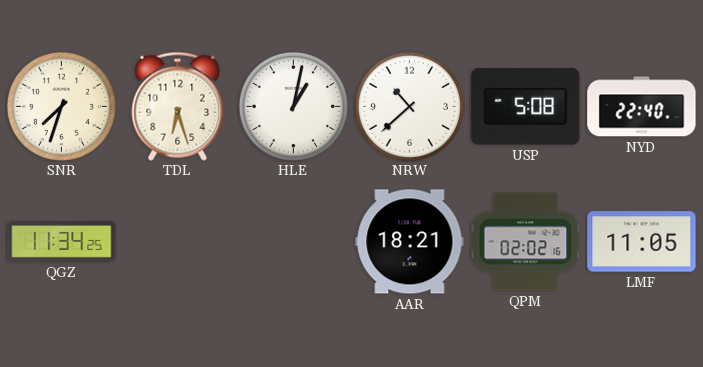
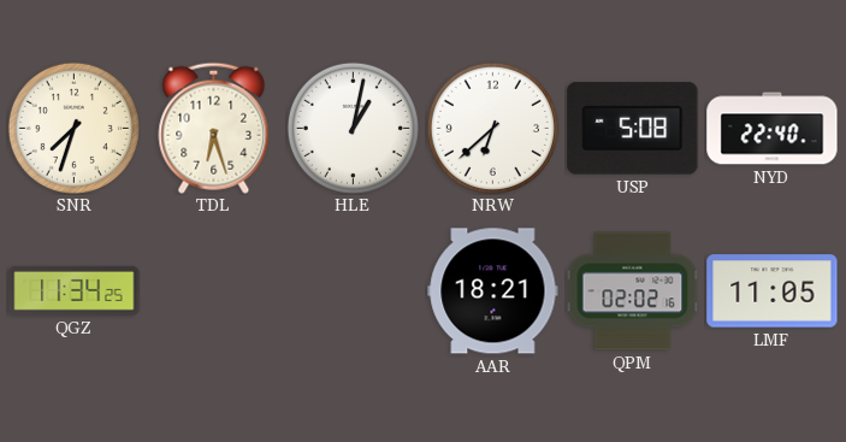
NRW: 10:38 -> 6:38 (492, 128)
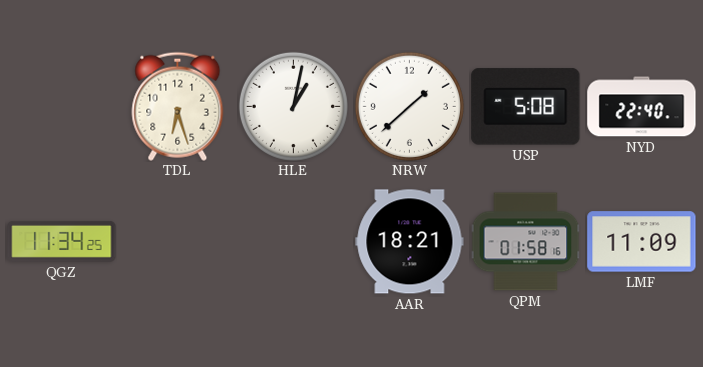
SNR: 7:33 -> none (73, 128)
NRW: 6:38 -> 1:38 (409, 106)
QPM: 02:02 -> 01:58 (525, 242)
LMF: 11:05 -> 11:09 (642, 242)
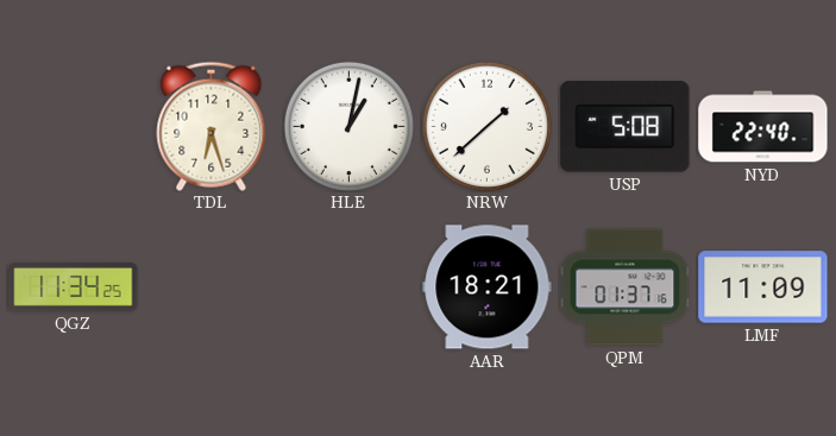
QPM: 01:58 -> 01:37 (624, 287)
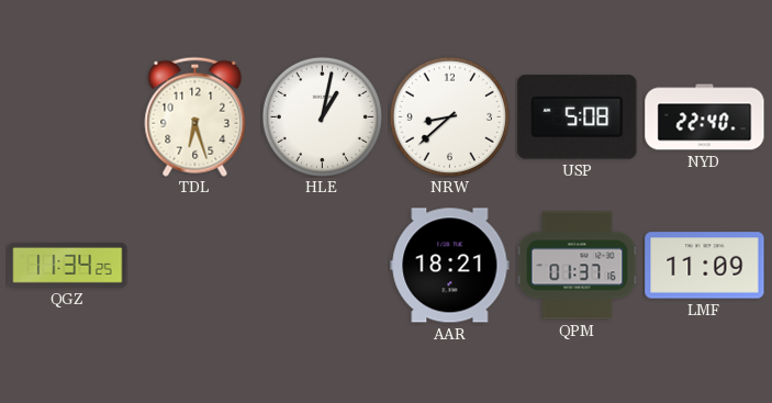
NRW: 1:38 -> 8:38 (449, 116)
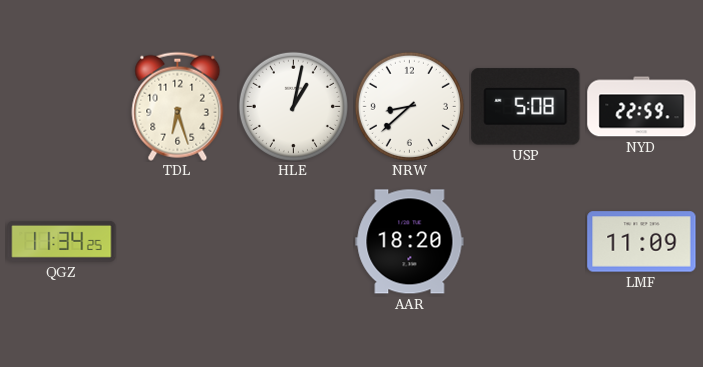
NYD: 22:40 -> 22:59 (642, 107)
AAR: 18:21 -> 18:20 (410, 242)
QPM: 01:37 -> none (577, 266)
